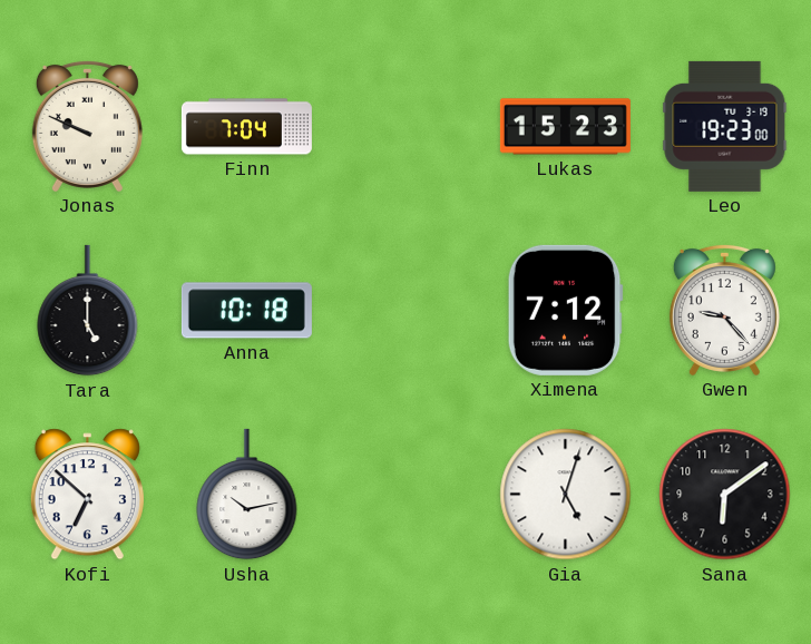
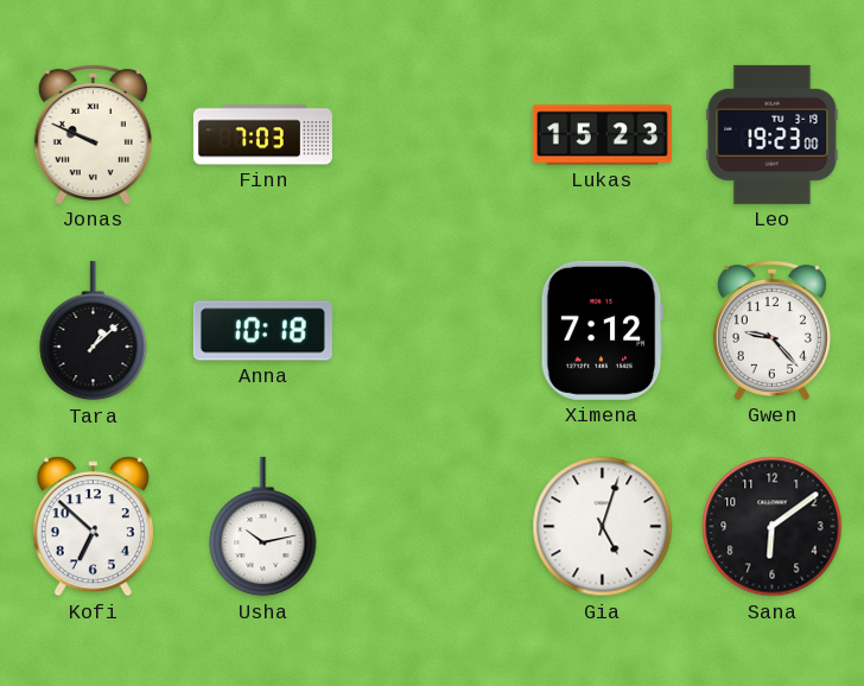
Finn: 7:04 -> 7:03 (262, 135)
Tara: 5:00 -> 1:08 (94, 331)
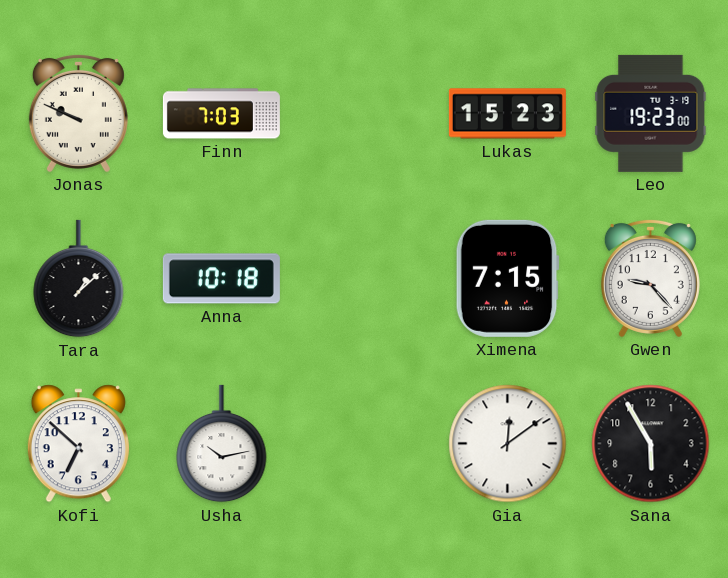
Ximena: 7:12 -> 7:15 (507, 278)
Gia: 5:03 -> 12:09 (508, 444)
Sana: 6:09 -> 5:55 (651, 444)
